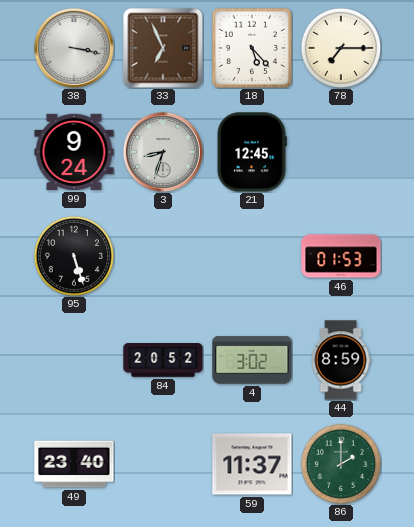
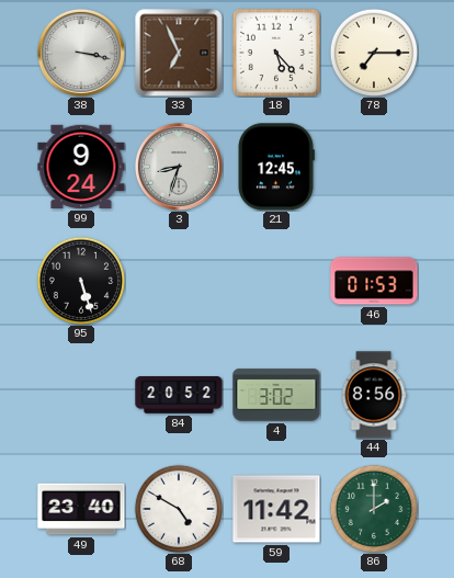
44: 8:59 -> 8:56 (374, 395)
68: none -> 4:50 (179, 509)
59: 11:37 -> 11:42 (276, 509)
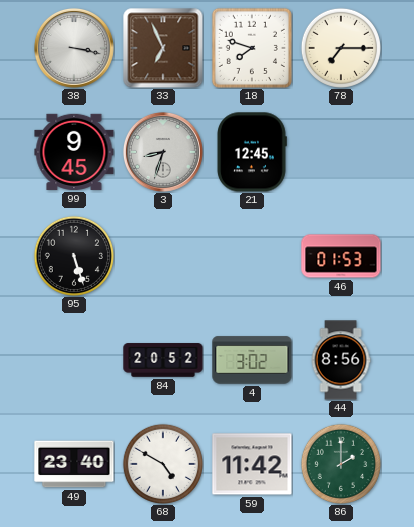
18: 5:23 -> 7:48 (252, 48)
99: 9:24 -> 9:45 (74, 152)
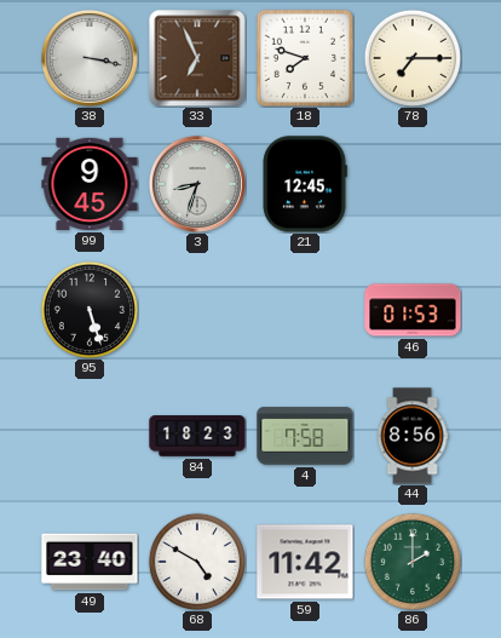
84: 20:52 -> 18:23 (197, 436)
4: 3:02 -> 7:58 (305, 436)
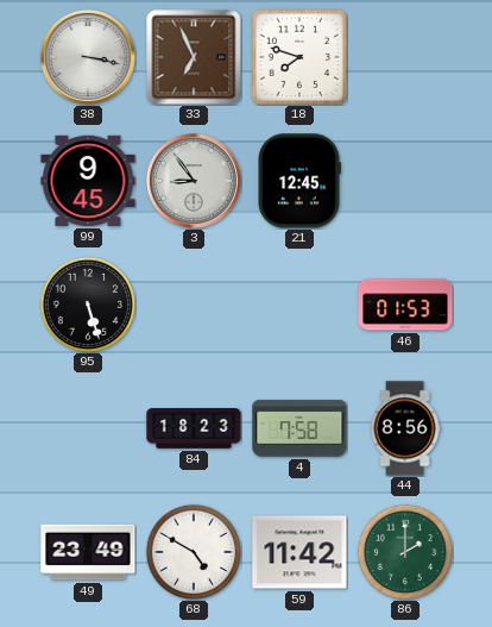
78: 7:15 -> none (413, 58)
3: 8:33 -> 8:54 (194, 181)
49: 23:40 -> 23:49 (88, 552)
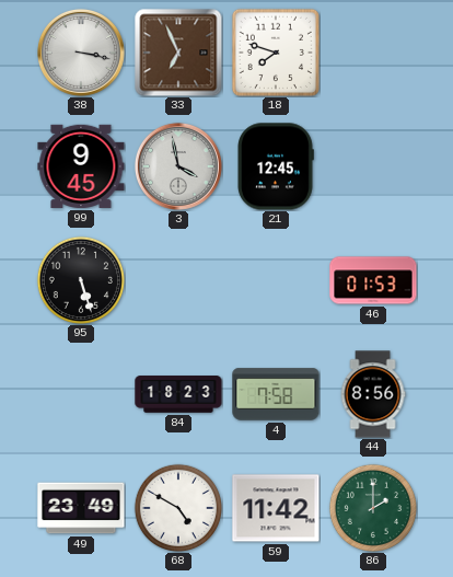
3: 8:54 -> 3:58 (178, 166)
